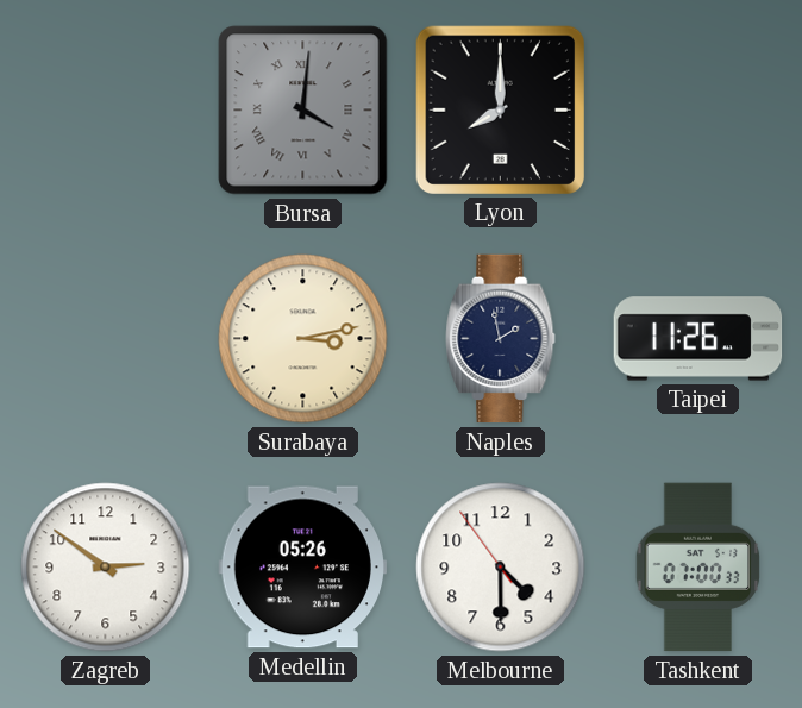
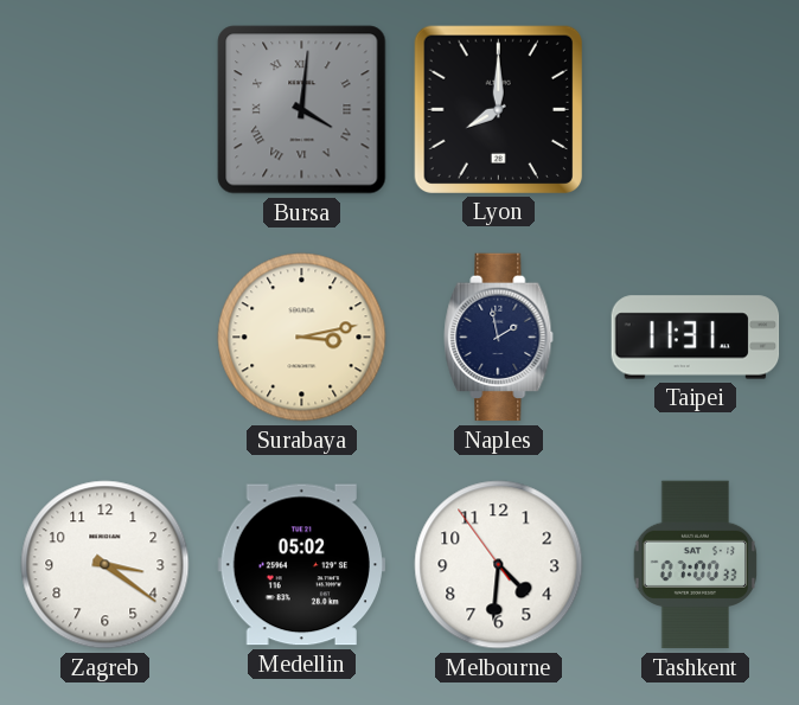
Taipei: 11:26 -> 11:31 (696, 338)
Zagreb: 2:51 -> 3:21 (106, 565)
Medellin: 05:26 -> 05:02 (301, 565)
Melbourne: 4:29 -> 4:30 (499, 565)
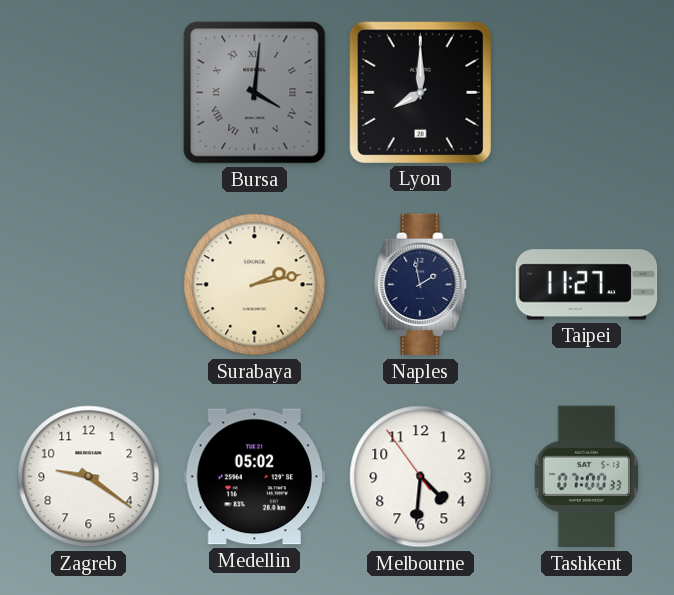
Surabaya: 3:13 -> 2:13 (255, 285)
Taipei: 11:31 -> 11:27 (587, 285)
Zagreb: 3:21 -> 9:21 (89, 477)
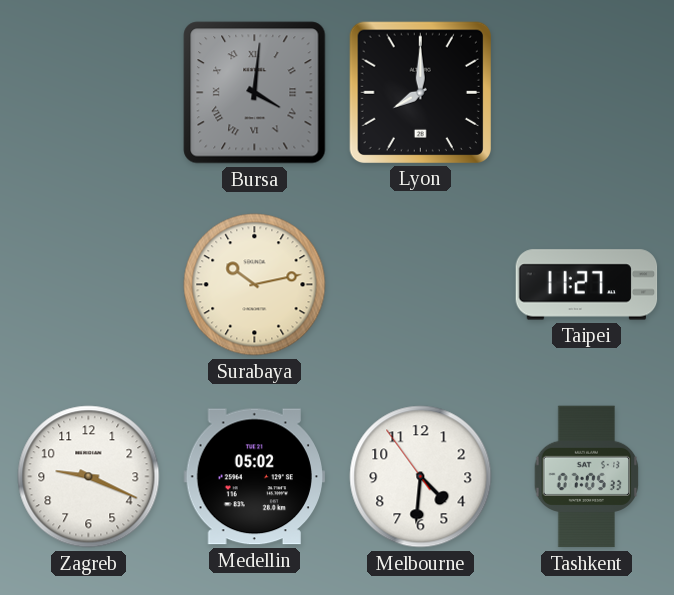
Surabaya: 2:13 -> 10:13 (255, 285)
Naples: 1:58 -> none (421, 285)
Zagreb: 9:21 -> 9:19 (89, 477)
Tashkent: 07:00 -> 07:05 (587, 477)
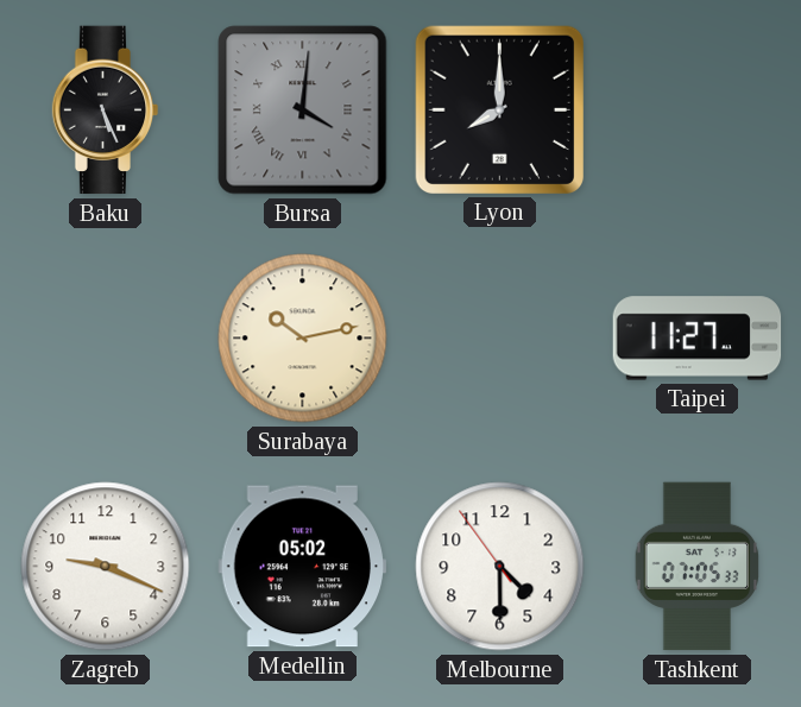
Baku: none -> 5:26 (106, 111)
Melbourne: 4:30 -> 4:29 (500, 567)
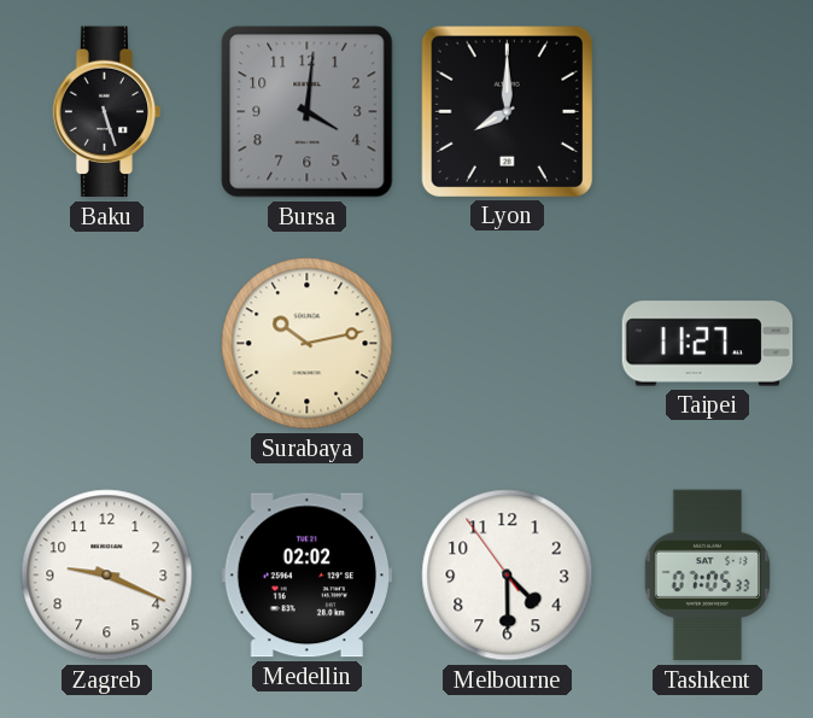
Baku: 5:26 -> 5:27 (107, 112)
Bursa numerals: Roman -> Arabic (308, 112)
Medellin: 05:02 -> 02:02 (306, 576)
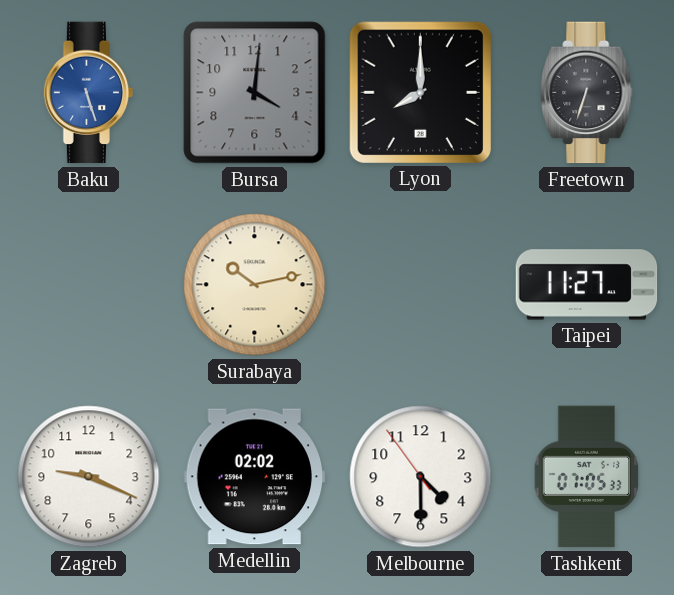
Baku dial: black -> blue (89, 93)
Freetown: none -> 6:33 (587, 93)
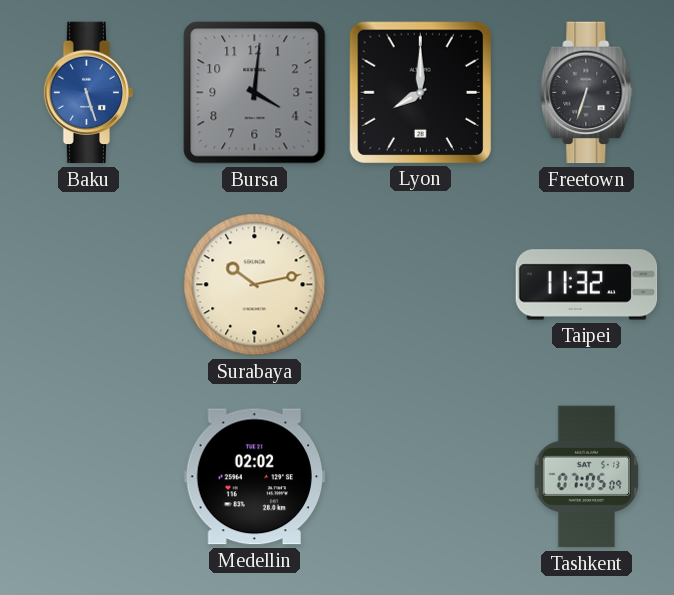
Taipei: 11:27 -> 11:32 (587, 285)
Zagreb: 9:19 -> none (89, 477)
Melbourne: 4:29 -> none (421, 477)
Tashkent: 07:05:33 -> 07:05:09 (587, 477)
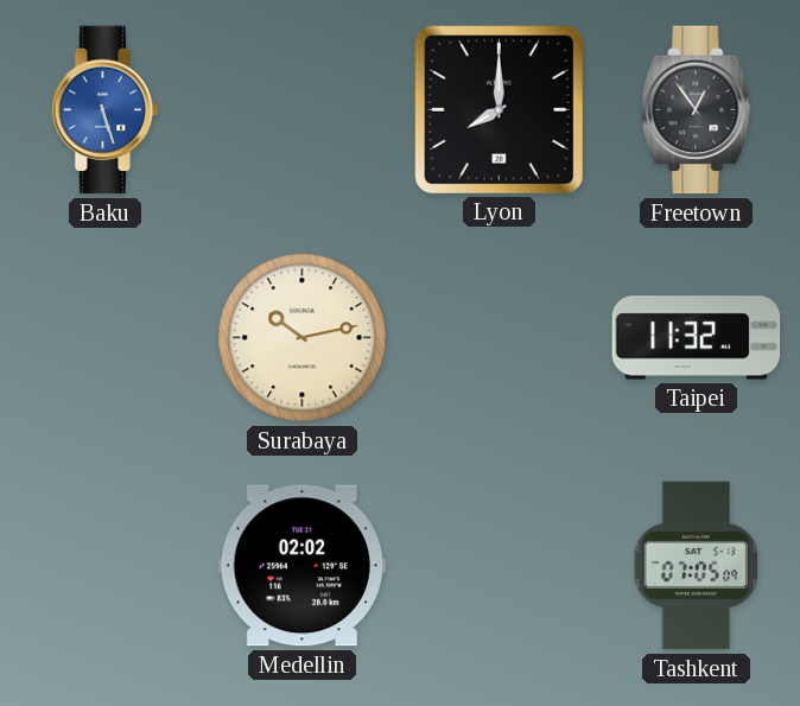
Bursa: 4:01 -> none (255, 93)
Freetown: 6:33 -> 12:54 (697, 110)
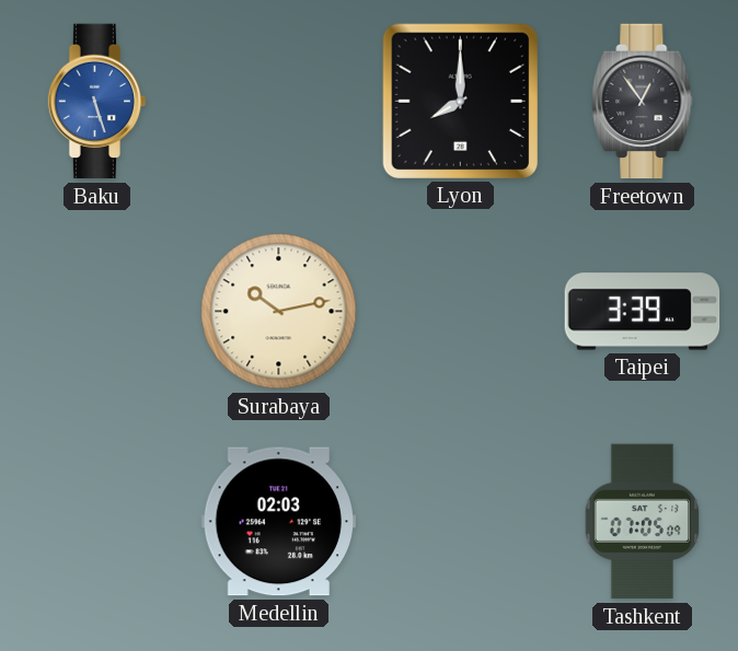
Taipei: 11:32 -> 3:39 (643, 312)
Medellin: 02:02 -> 02:03 (278, 522)
